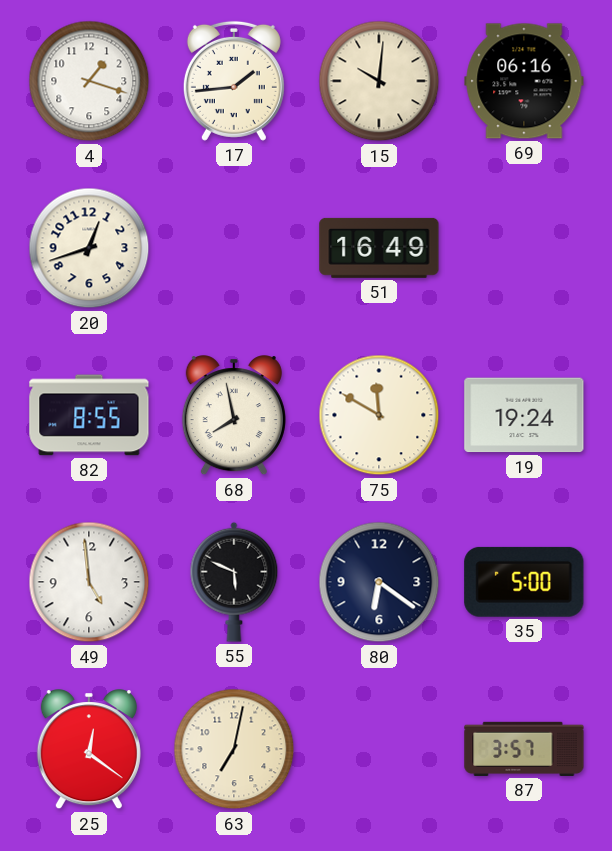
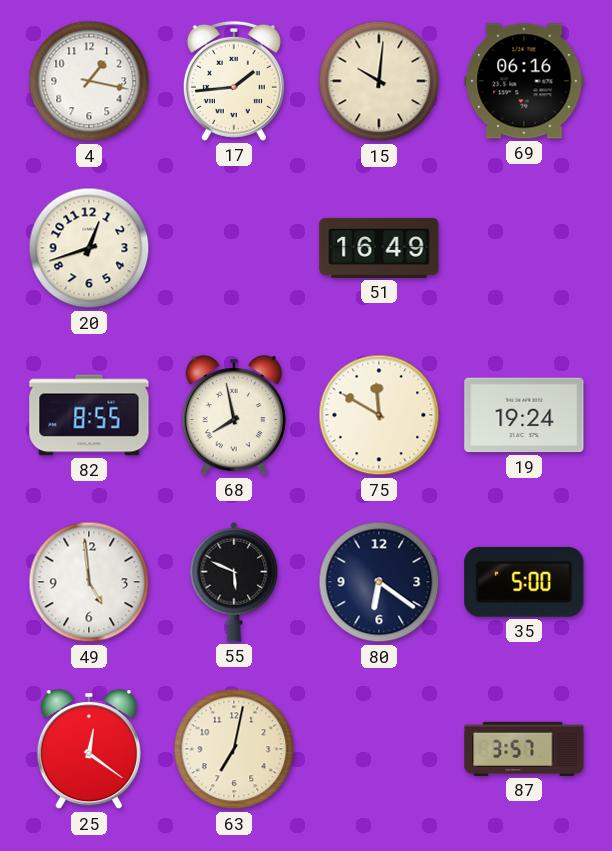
4: 1:18 -> 1:17 (89, 81)
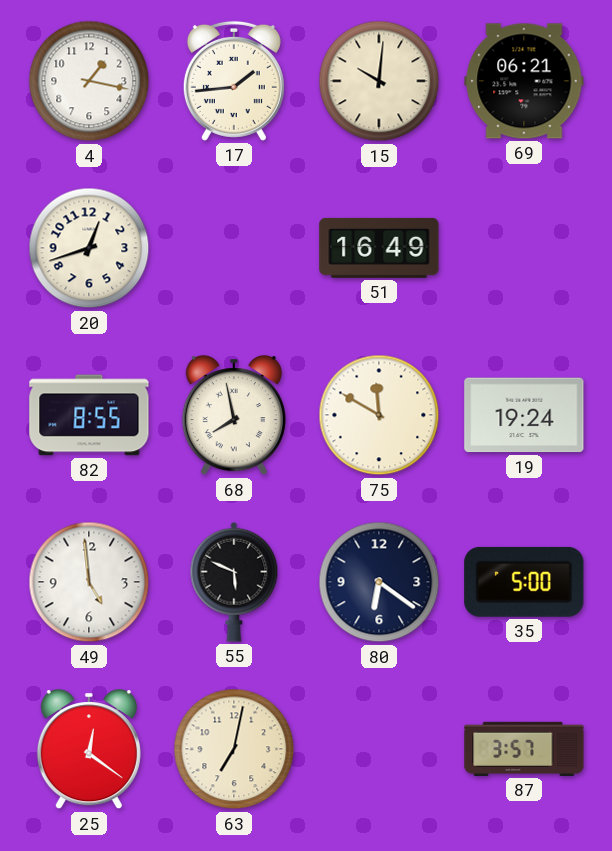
69: 06:16 -> 06:21 (524, 81)
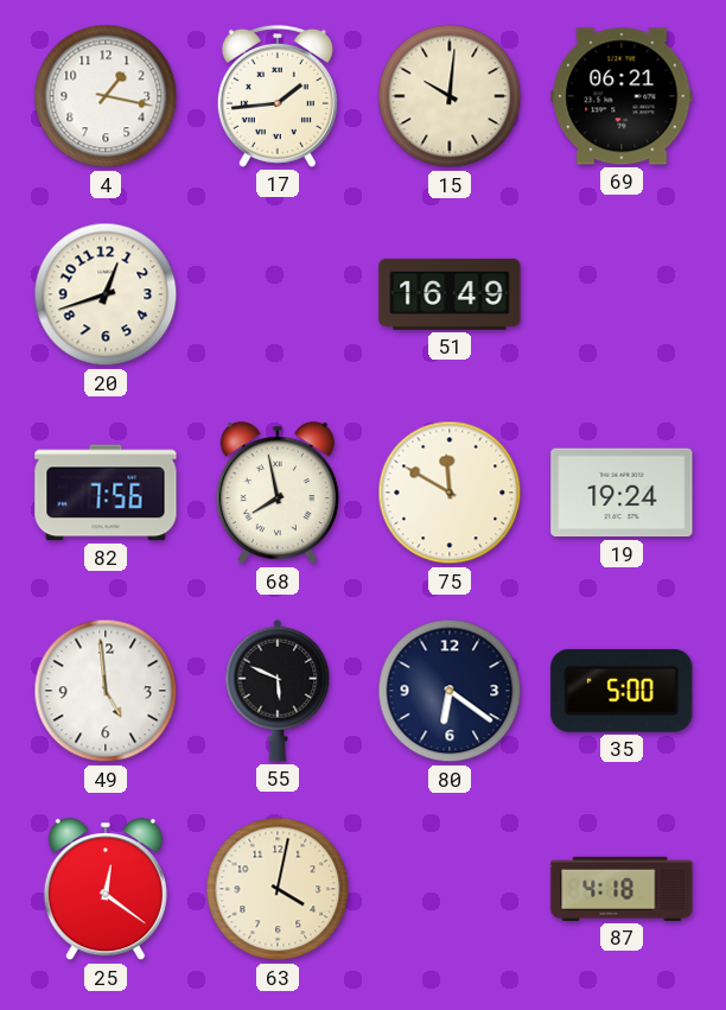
82: 8:55 -> 7:56 (106, 493)
63: 7:02 -> 4:02 (278, 889)
87: 3:57 -> 4:18 (622, 889)
